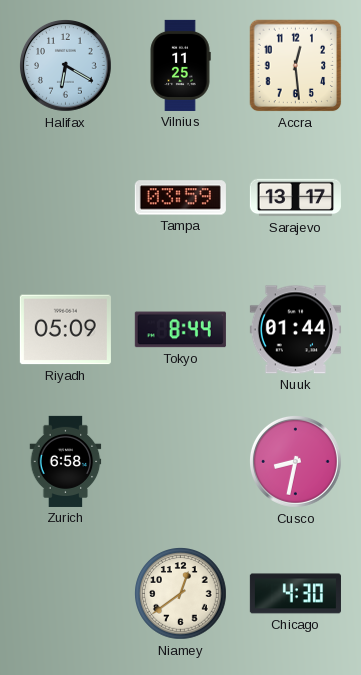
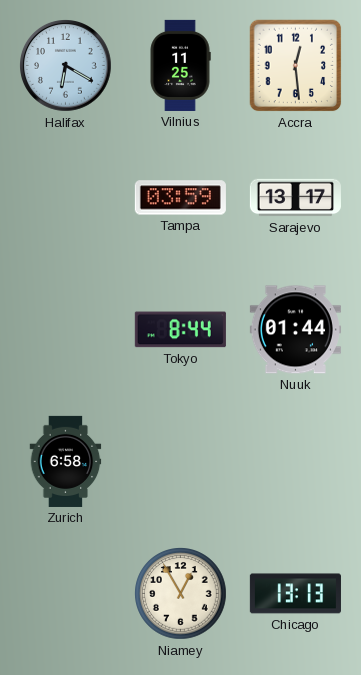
Riyadh: 05:09 -> none (65, 330)
Cusco: 8:32 -> none (296, 462)
Niamey: 12:39 -> 12:55 (181, 594)
Chicago: 4:30 -> 13:13 (295, 594)
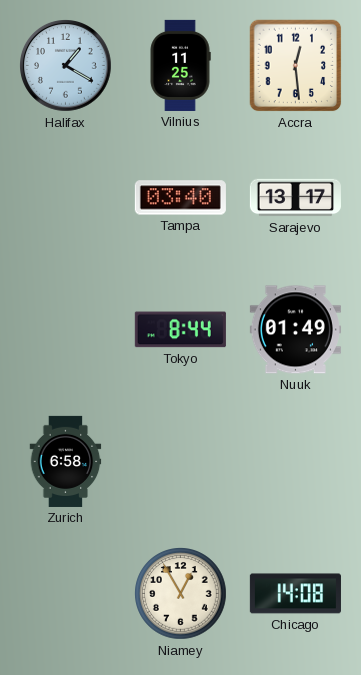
Halifax: 6:20 -> 1:20 (66, 66)
Tampa: 03:59 -> 03:40 (180, 198)
Nuuk: 01:44 -> 01:49 (295, 330)
Chicago: 13:13 -> 14:08 (295, 594)
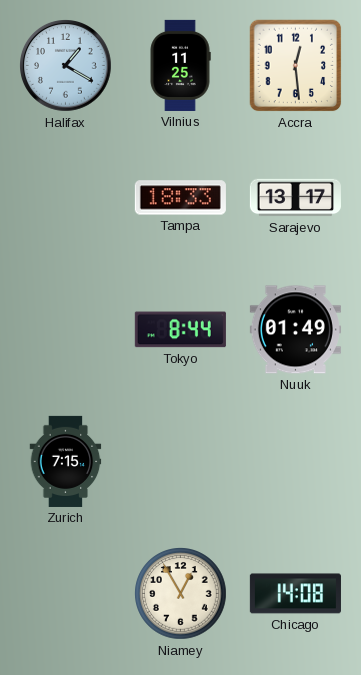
Tampa: 03:40 -> 18:33 (180, 198)
Zurich: 6:58 -> 7:15 (66, 461)
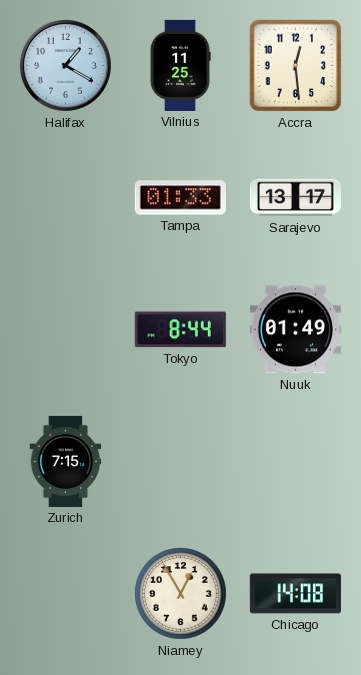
Tampa: 18:33 -> 01:33 (180, 198)
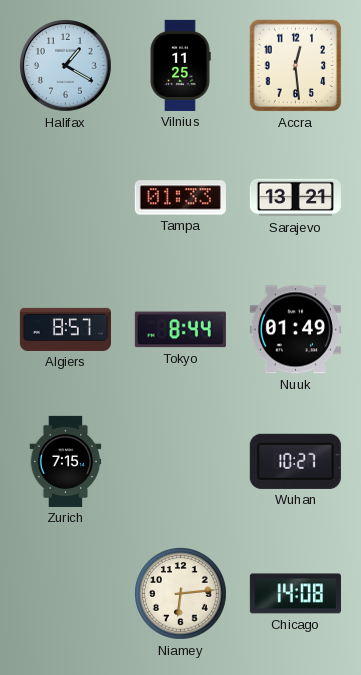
Sarajevo: 13:17 -> 13:21 (295, 198)
Algiers: none -> 8:57 (65, 329)
Wuhan: none -> 10:27 (295, 461)
Niamey: 12:55 -> 6:14 (181, 594)
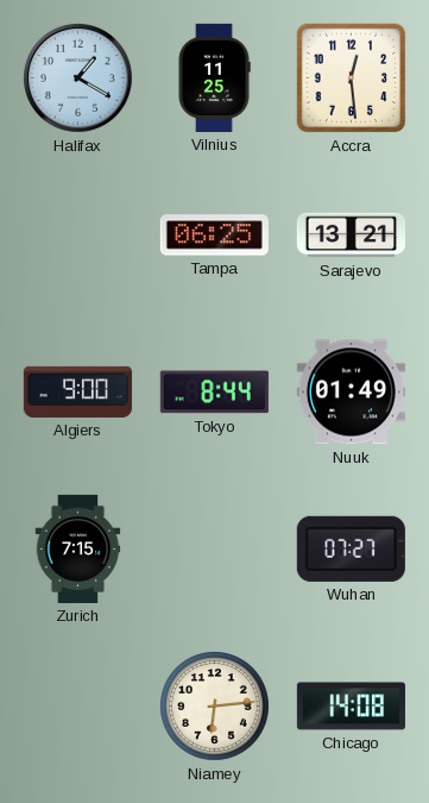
Tampa: 01:33 -> 06:25 (214, 236)
Algiers: 8:57 -> 9:00 (77, 391)
Wuhan: 10:27 -> 07:27 (351, 548)
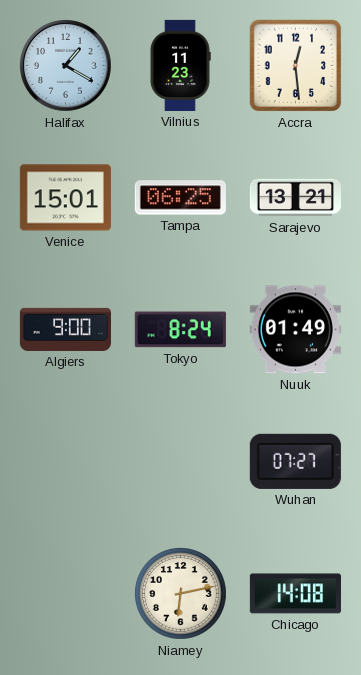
Vilnius: 11:25 -> 11:23 (180, 65)
Venice: none -> 15:01 (65, 198)
Tokyo: 8:44 -> 8:24 (180, 330)
Zurich: 7:15 -> none (78, 548)
Niamey: 6:14 -> 6:13 (181, 594)
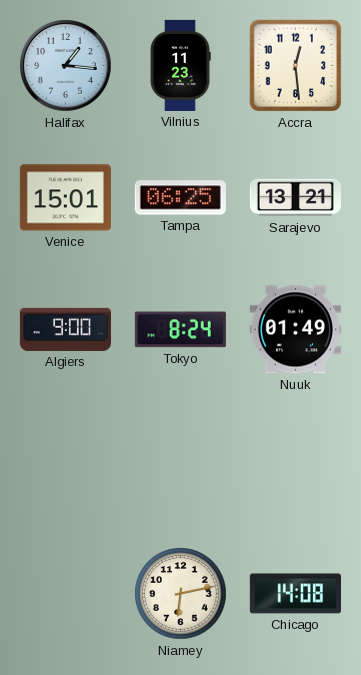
Halifax: 1:20 -> 1:16 (66, 66)
Wuhan: 07:27 -> none (295, 461)
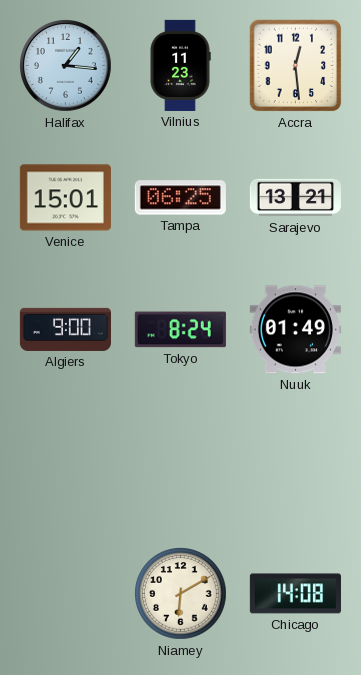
Niamey: 6:13 -> 6:10 (181, 594)
